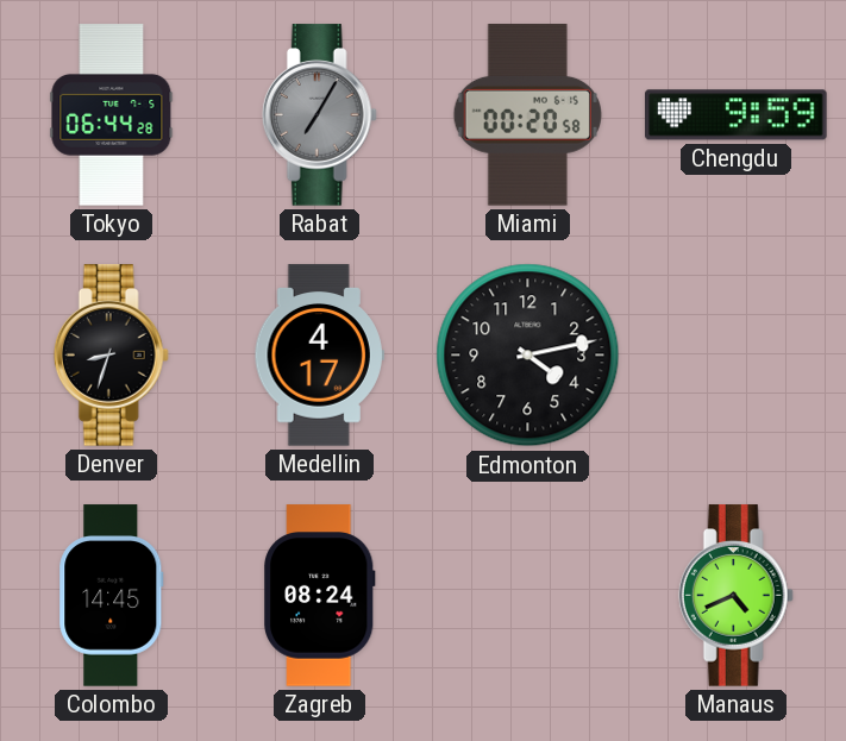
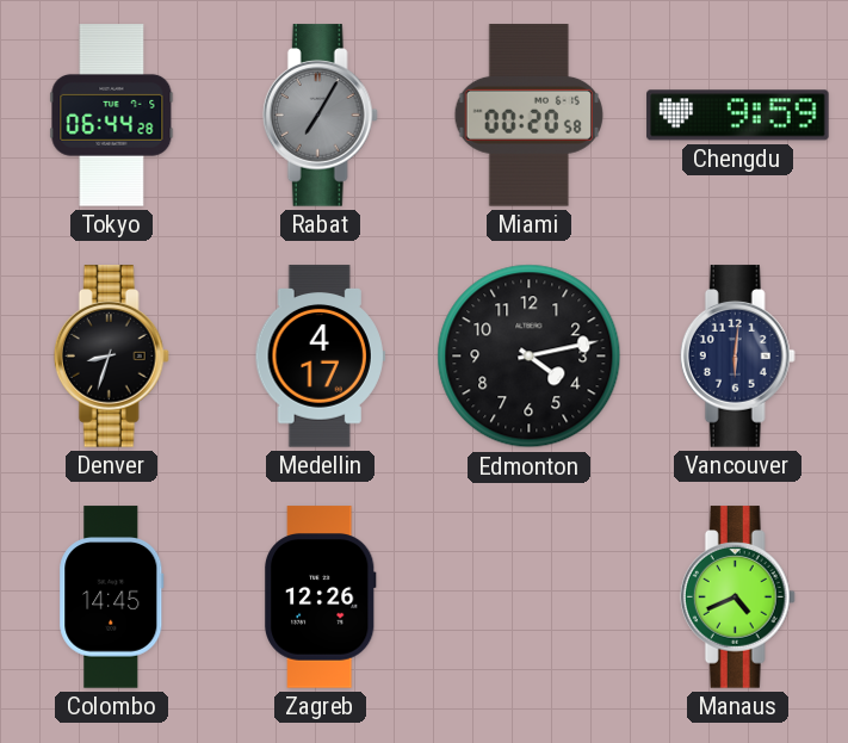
Vancouver: none -> 6:01 (737, 357)
Zagreb: 08:24 -> 12:26 (320, 598)
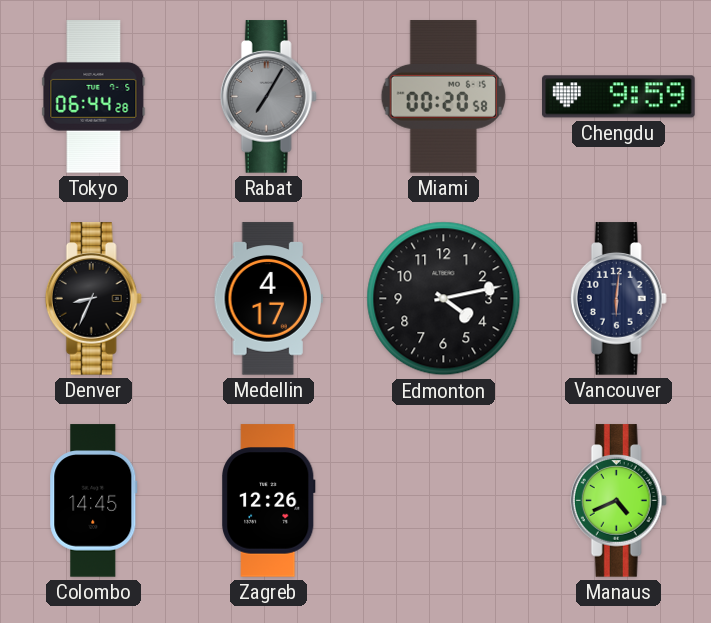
Denver: 8:33 -> 8:34 (93, 299)
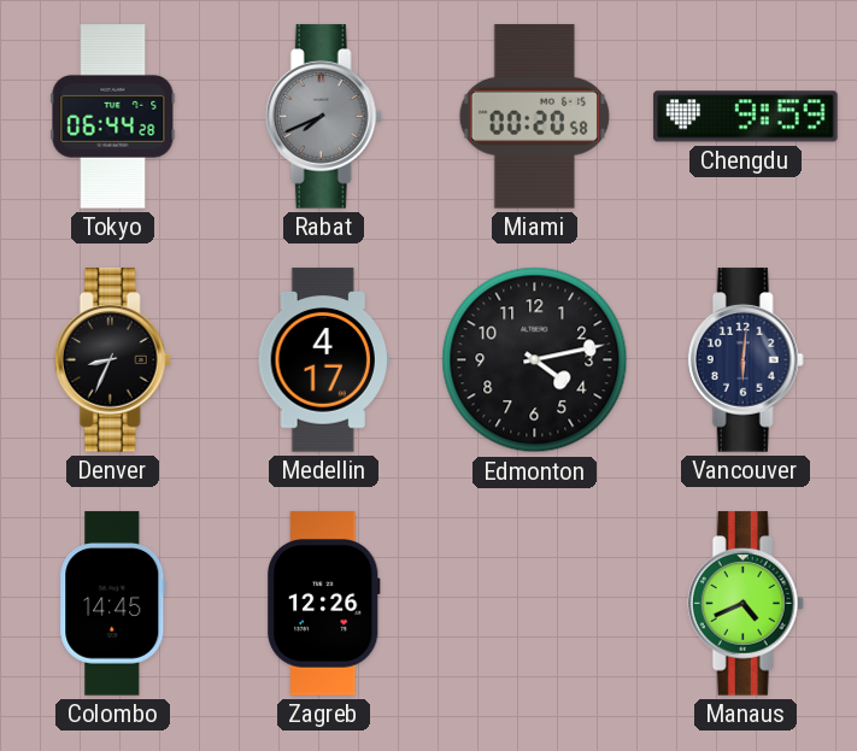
Rabat: 7:05 -> 7:41 (323, 117)
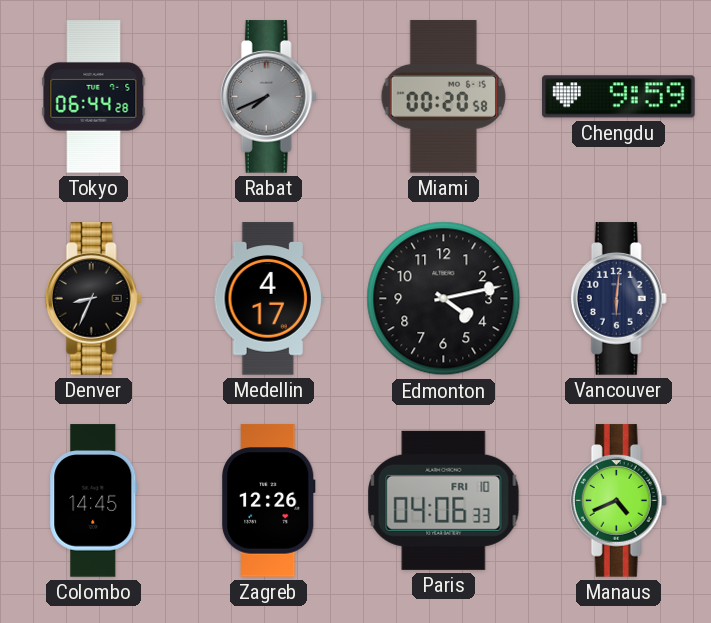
Paris: none -> 04:06 (444, 500)
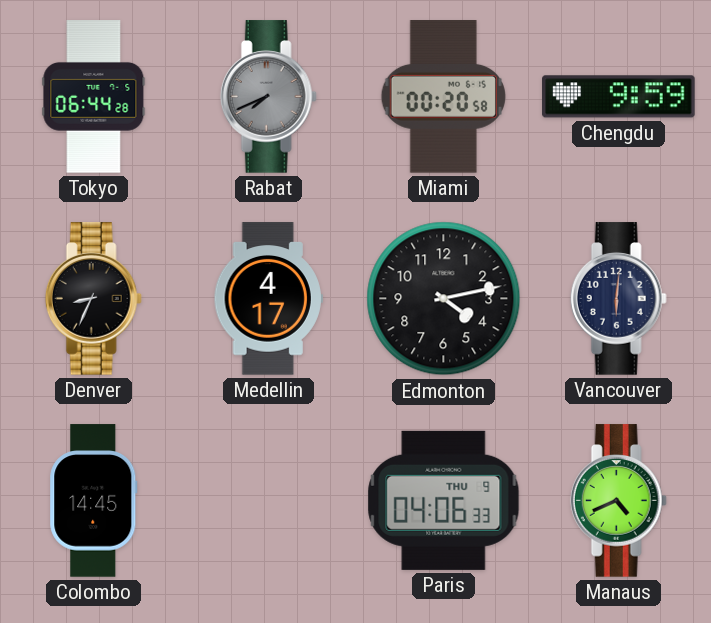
Zagreb: 12:26 -> none (268, 501)
Paris date: FRI 10 -> THU 9 (444, 500)
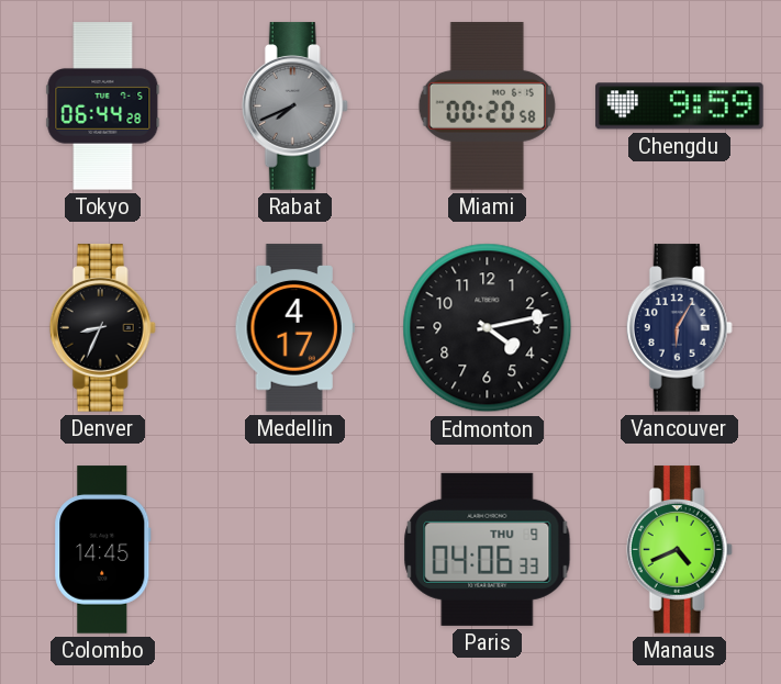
Vancouver: 6:01 -> 6:05 (679, 328)
